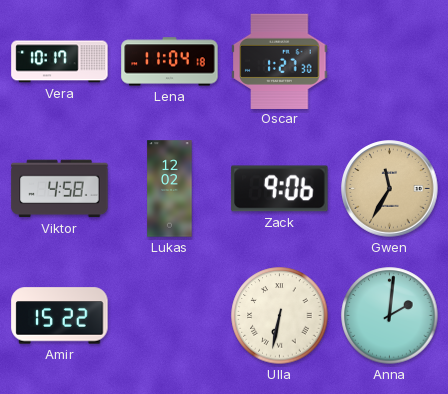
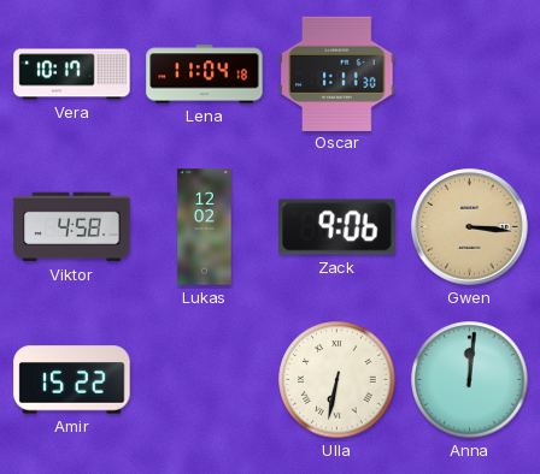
Oscar: 1:27 -> 1:11 (337, 73)
Gwen: 11:35 -> 3:16 (470, 227)
Anna: 2:01 -> 12:01 (470, 380)
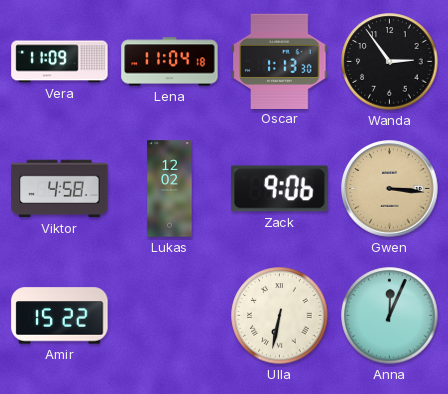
Vera: 10:17 -> 11:09 (60, 62)
Oscar: 1:11 -> 1:13 (280, 61)
Wanda: none -> 2:54 (390, 62)
Anna: 12:01 -> 12:04 (390, 316)
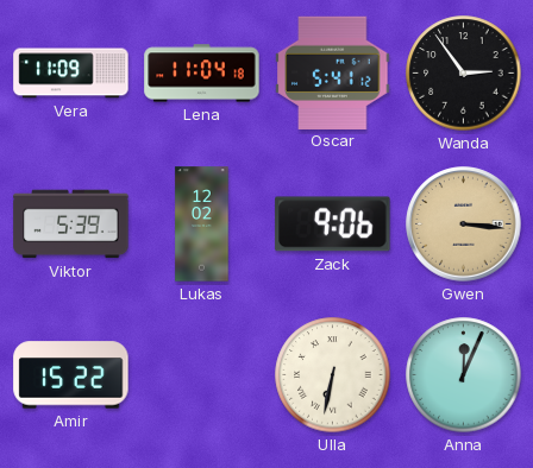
Oscar: 1:13 -> 5:41 (333, 72)
Viktor: 4:58 -> 5:39 (71, 224)
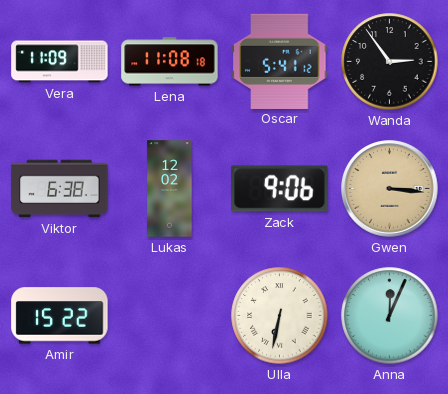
Lena: 11:04 -> 11:08 (170, 62)
Viktor: 5:39 -> 6:38 (60, 189)
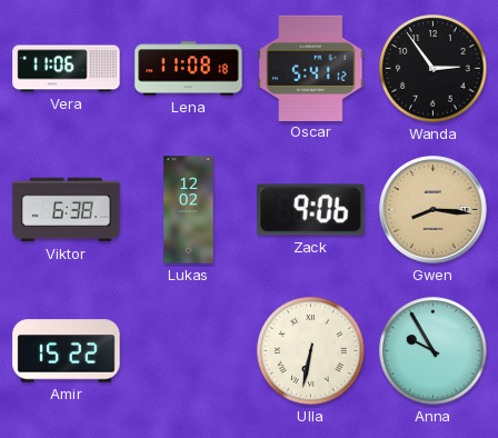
Vera: 11:09 -> 11:06 (67, 69)
Gwen: 3:16 -> 8:16 (434, 210)
Anna: 12:04 -> 9:55 (434, 351)
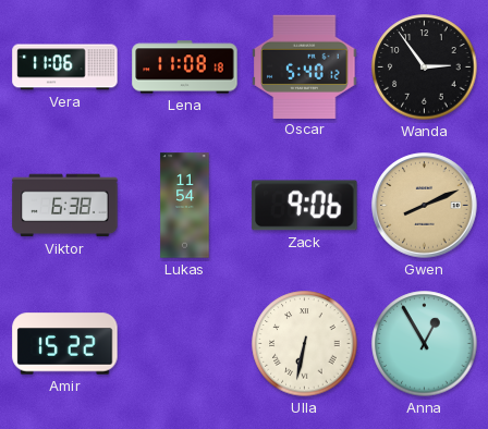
Oscar: 5:41 -> 5:40 (305, 66)
Lukas: 12:02 -> 11:54 (185, 206)
Gwen: 8:16 -> 8:11 (425, 206)
Anna: 9:55 -> 12:55 (425, 344)
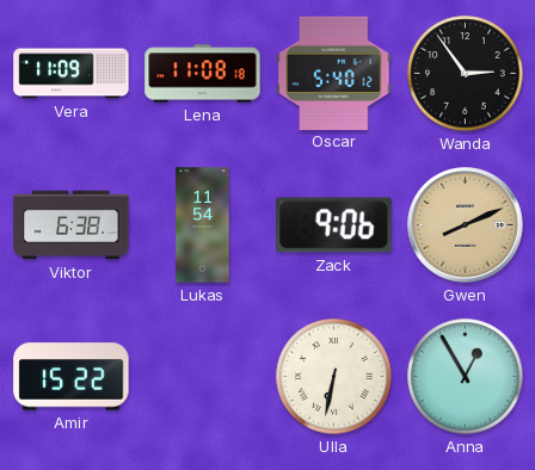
Vera: 11:06 -> 11:09 (72, 74)
